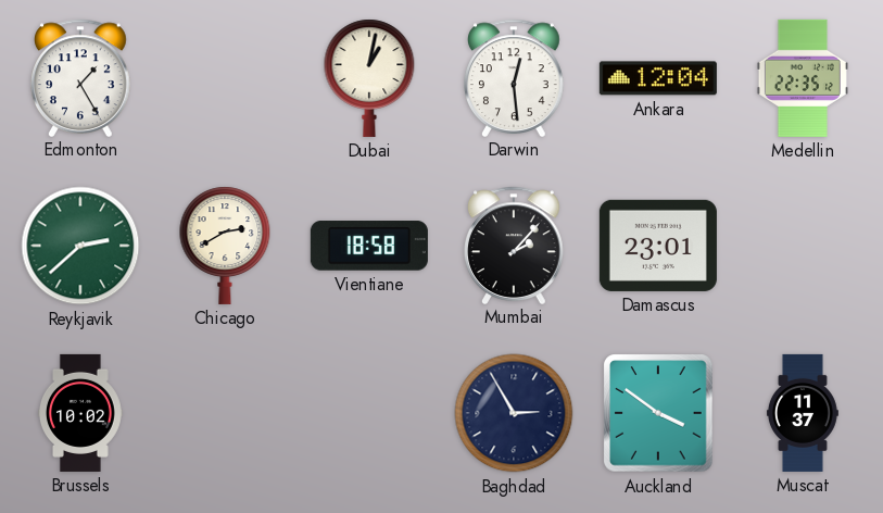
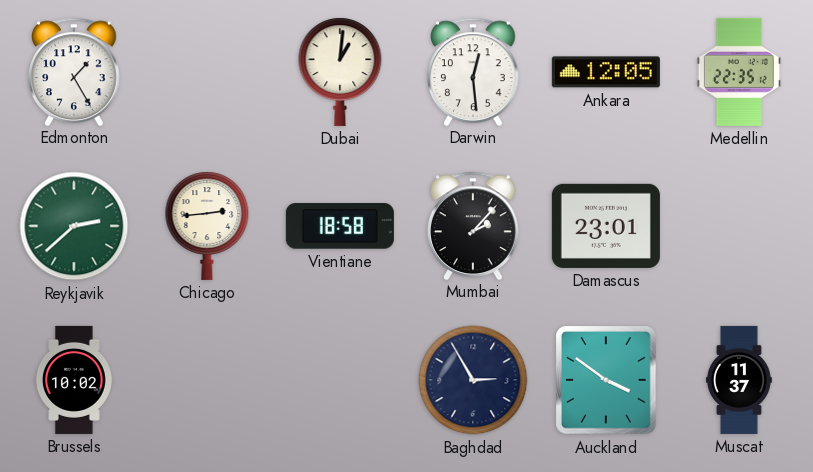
Dubai: 1:02 -> 1:01 (340, 72)
Ankara: 12:04 -> 12:05 (606, 72)
Chicago: 2:40 -> 2:44 (207, 226)
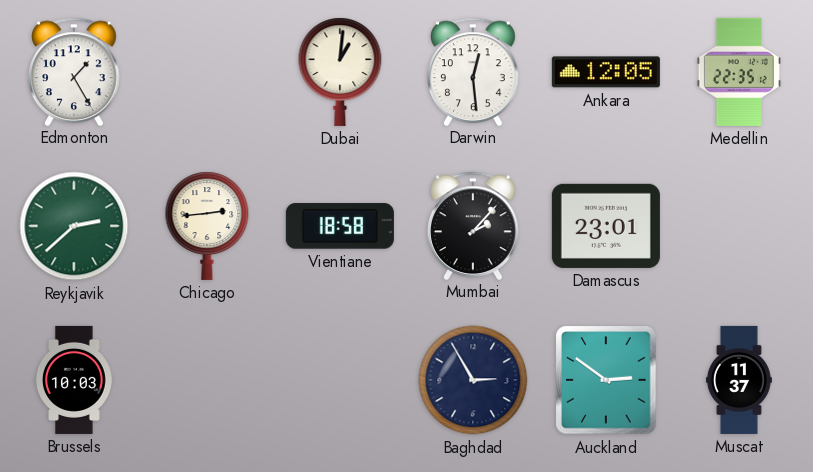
Brussels: 10:02 -> 10:03 (75, 380)
Auckland: 3:51 -> 2:51 (606, 380)
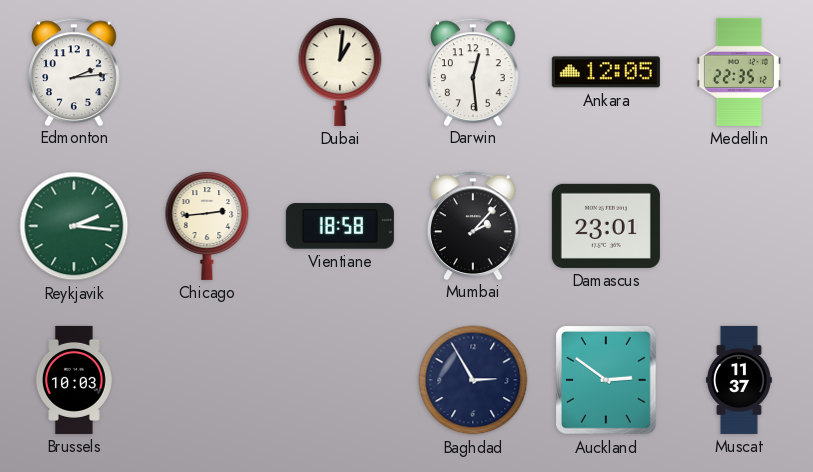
Edmonton: 1:25 -> 2:14 (75, 71)
Reykjavik: 2:38 -> 2:16 (74, 226)
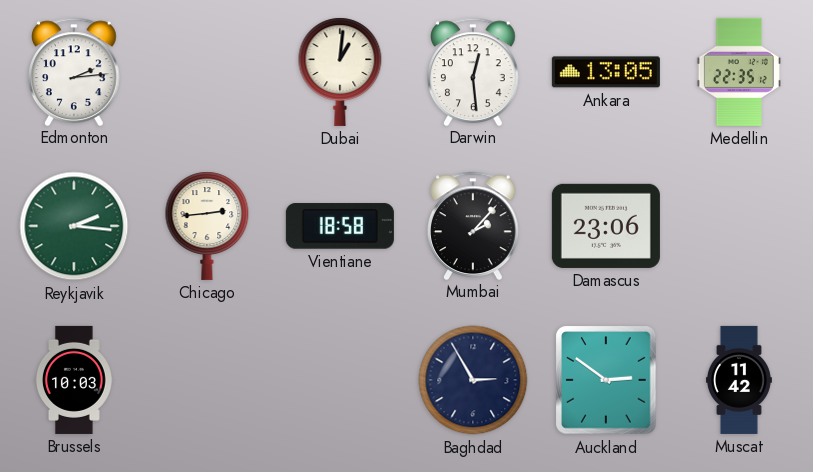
Ankara: 12:05 -> 13:05 (606, 72)
Damascus: 23:01 -> 23:06 (606, 226)
Muscat: 11:37 -> 11:42 (739, 380)
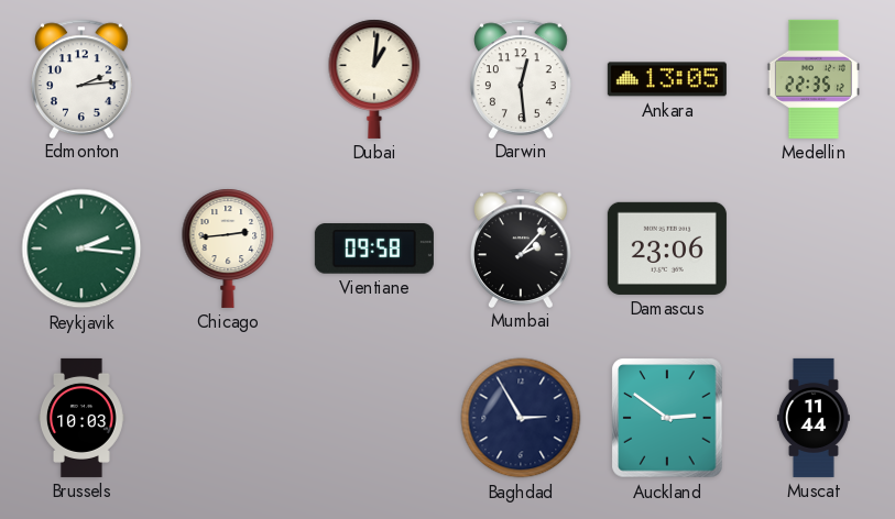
Vientiane: 18:58 -> 09:58 (374, 249)
Muscat: 11:42 -> 11:44 (814, 418)
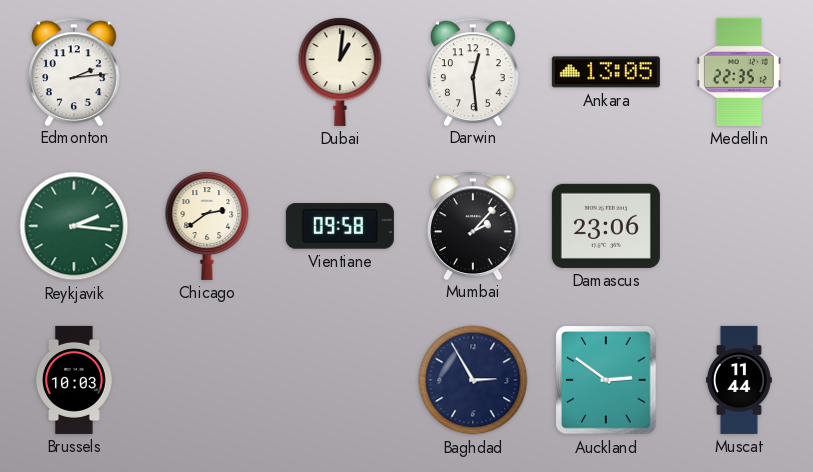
Chicago: 2:44 -> 2:39 (207, 226)
